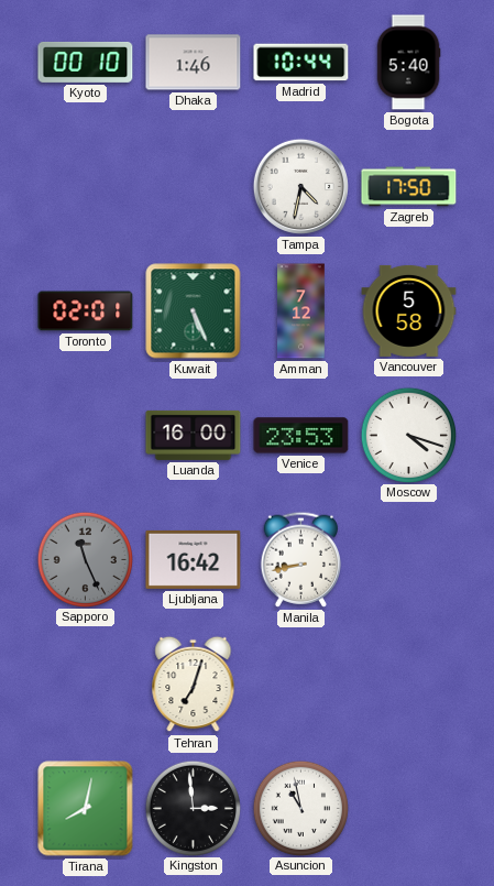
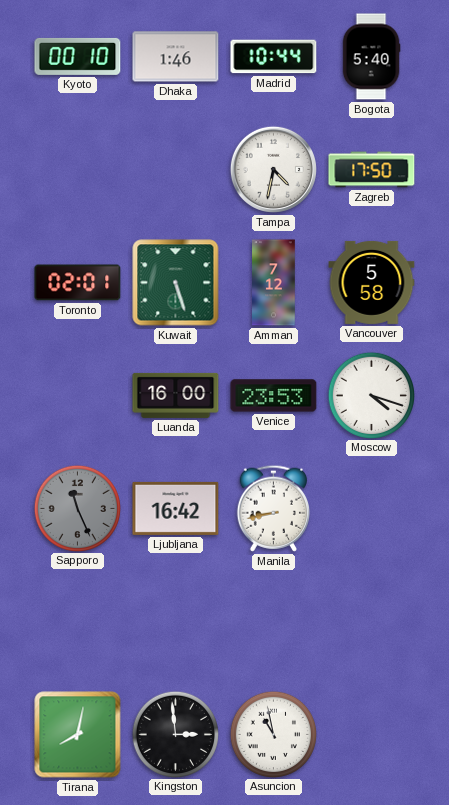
Kuwait: 5:26 -> 5:27 (176, 283)
Tehran: 7:03 -> none (194, 685)
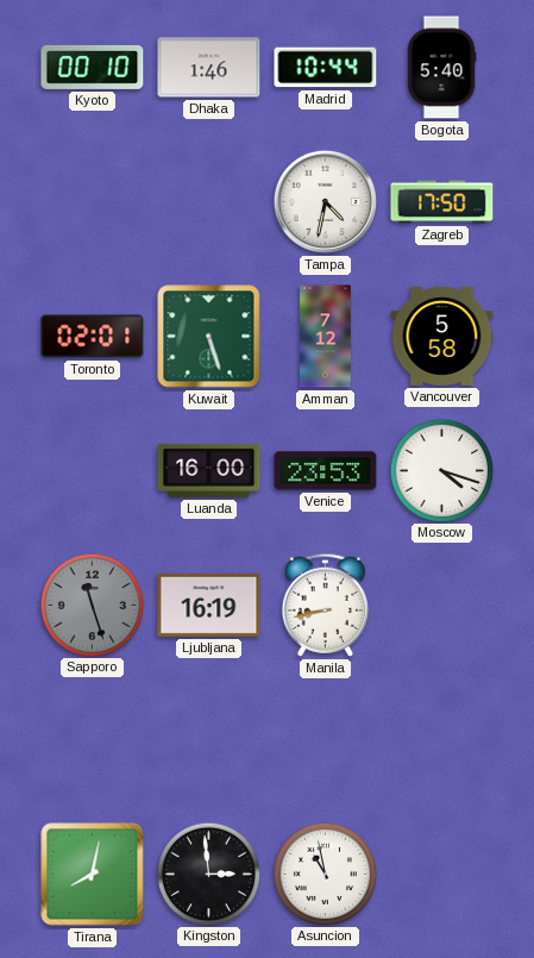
Sapporo: 11:26 -> 11:27 (92, 605)
Ljubljana: 16:42 -> 16:19 (209, 605)
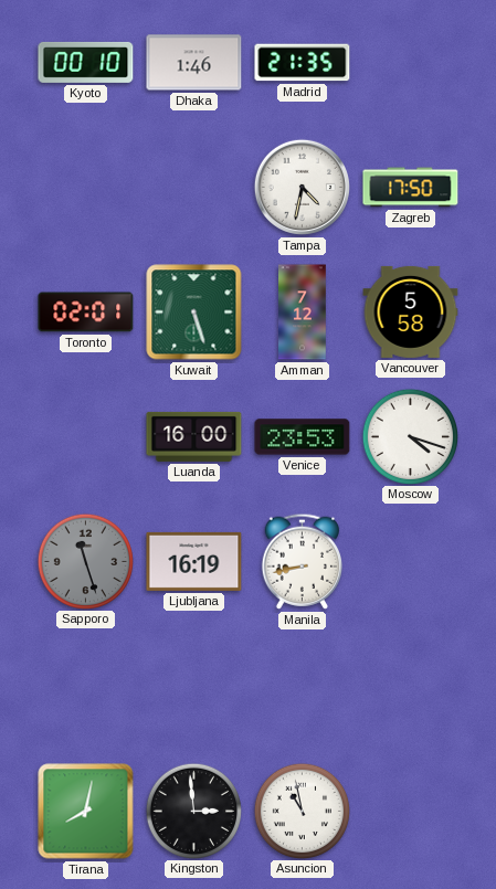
Madrid: 10:44 -> 21:35 (303, 63)
Bogota: 5:40 -> none (441, 68)
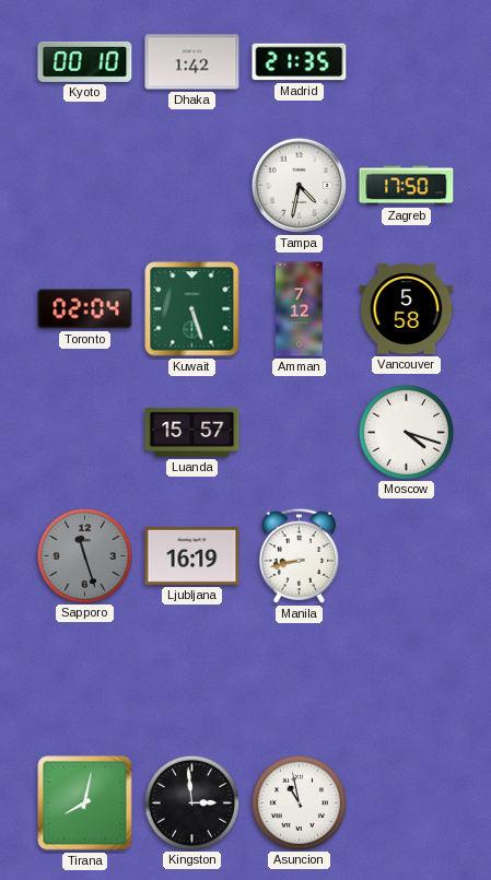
Dhaka: 1:46 -> 1:42 (192, 62)
Toronto: 02:01 -> 02:04 (85, 309)
Luanda: 16:00 -> 15:57 (192, 432)
Venice: 23:53 -> none (303, 437)
